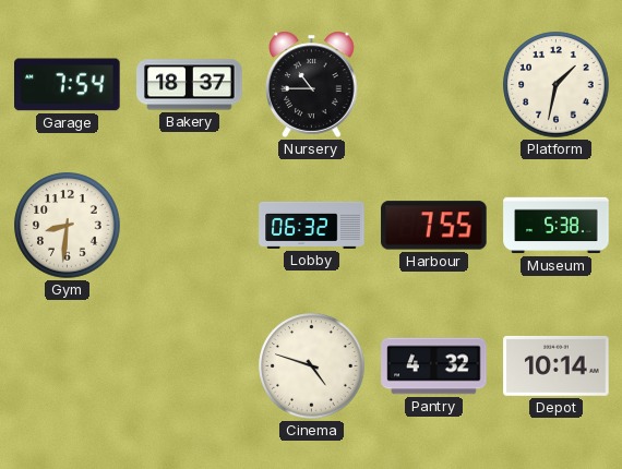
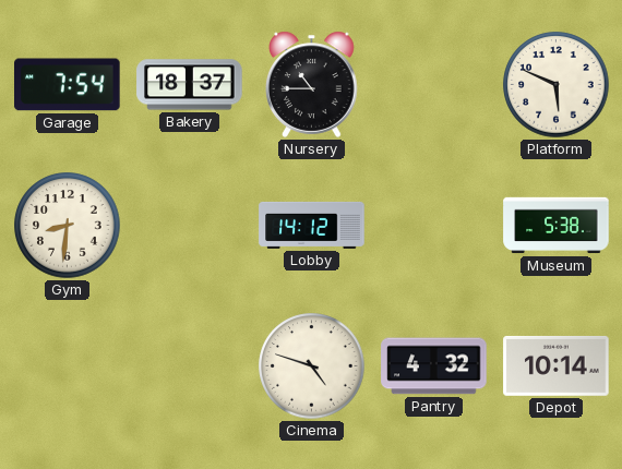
Platform: 1:32 -> 5:49 (557, 85)
Lobby: 06:32 -> 14:12 (312, 225)
Harbour: 7:55 -> none (434, 226)
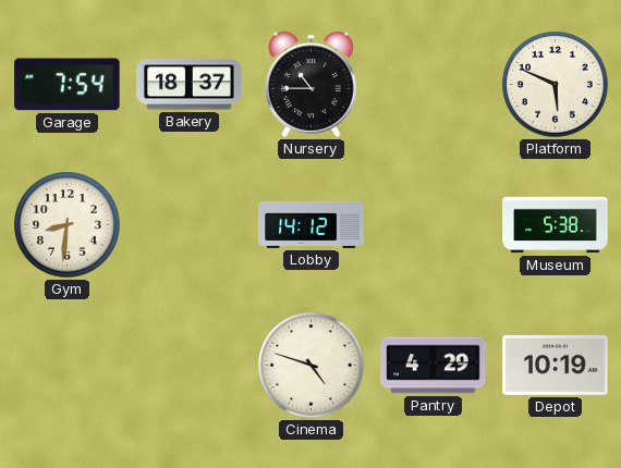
Pantry: 4:32 -> 4:29 (434, 366)
Depot: 10:14 -> 10:19 (556, 366)
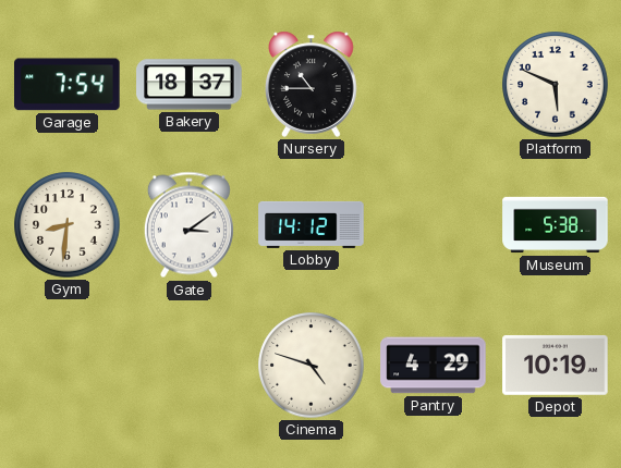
Gate: none -> 3:09 (188, 225)
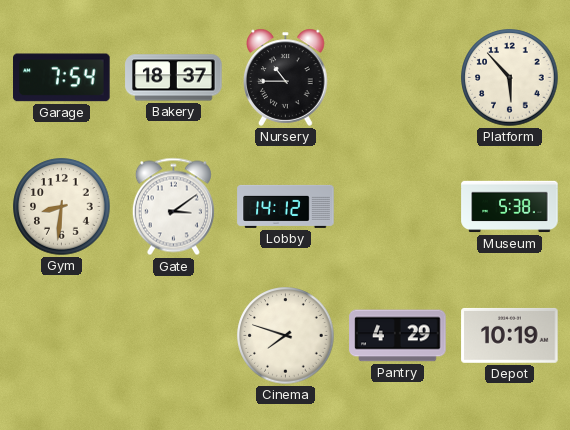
Platform: 5:49 -> 5:53 (510, 78)
Cinema: 4:48 -> 7:48 (286, 336)
